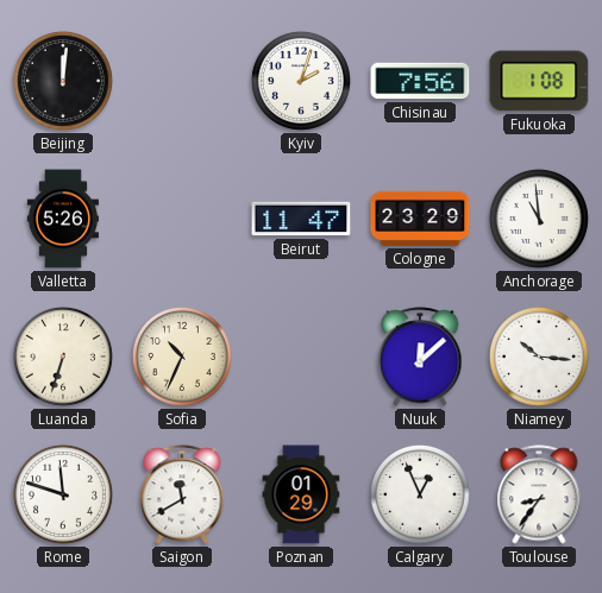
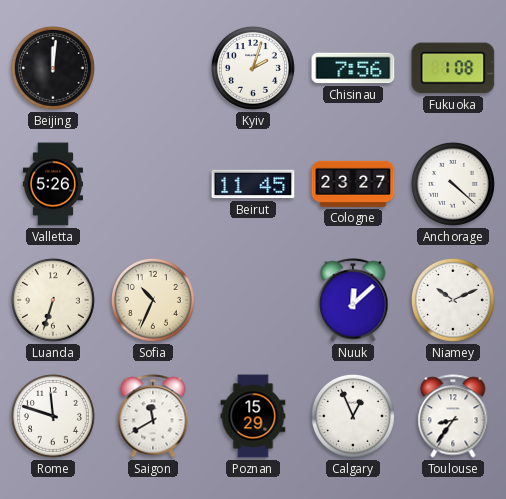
Beirut: 11:47 -> 11:45 (253, 184)
Cologne: 23:29 -> 23:27 (353, 184)
Anchorage: 10:59 -> 4:22 (453, 184)
Niamey: 10:16 -> 10:11 (453, 300)
Poznan: 01:29 -> 15:29 (253, 416)
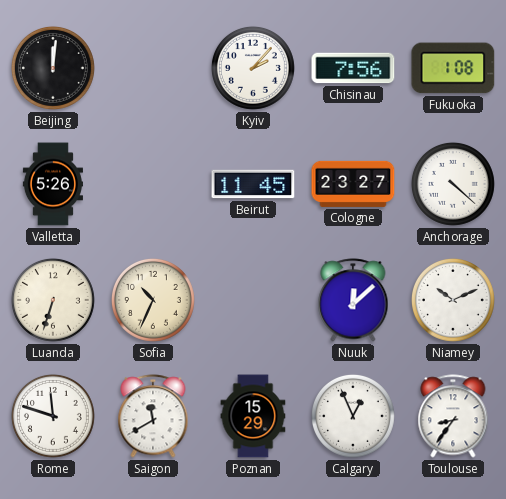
Kyiv: 2:03 -> 2:07 (253, 68)
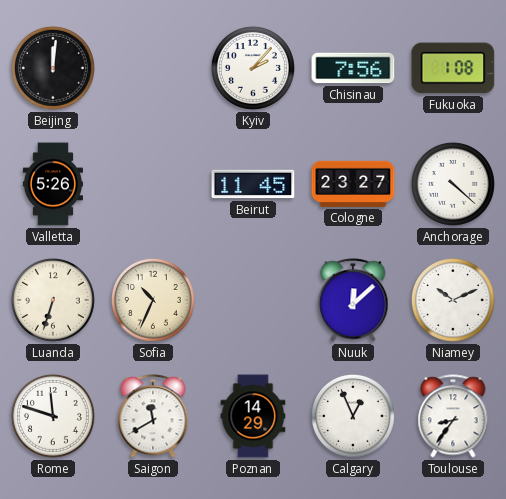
Poznan: 15:29 -> 14:29 (253, 416)
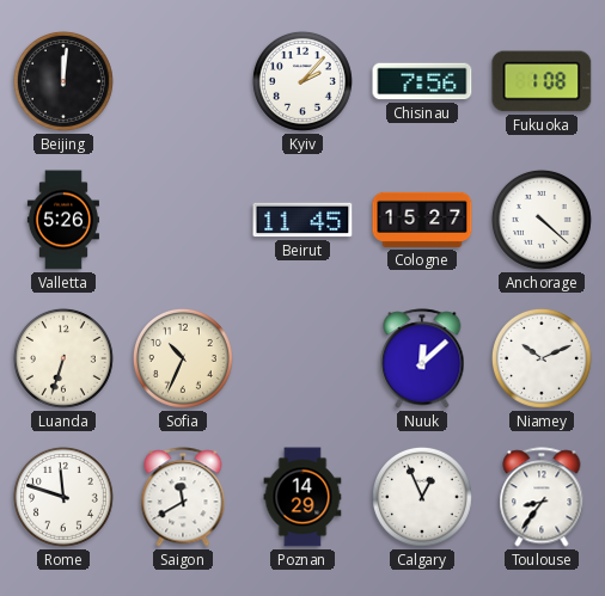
Cologne: 23:27 -> 15:27 (422, 220)
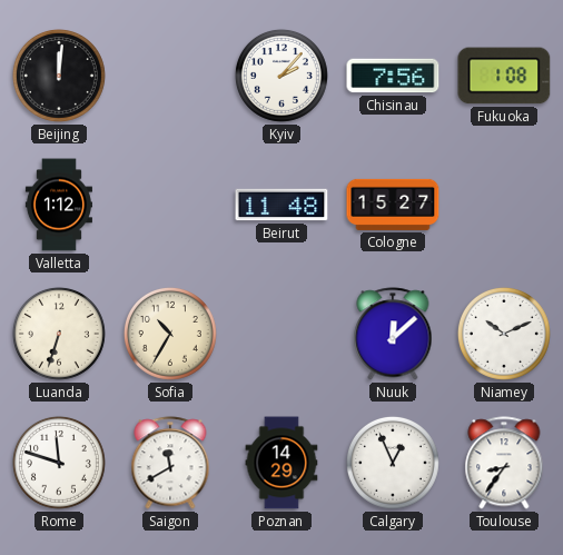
Valletta: 5:26 -> 1:12 (59, 205)
Beirut: 11:45 -> 11:48 (281, 205)
Anchorage: 4:22 -> none (542, 220)
Sofia: 10:34 -> 10:35 (170, 334)
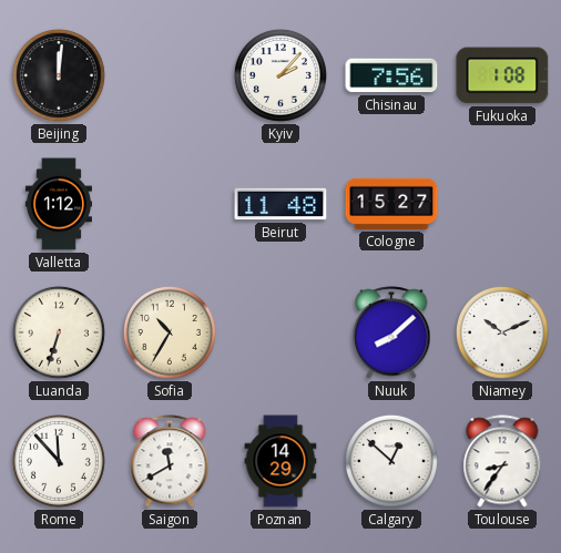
Nuuk: 12:08 -> 8:08 (391, 332)
Rome: 11:48 -> 11:53 (59, 461)
Calgary: 12:56 -> 12:52 (391, 461)
